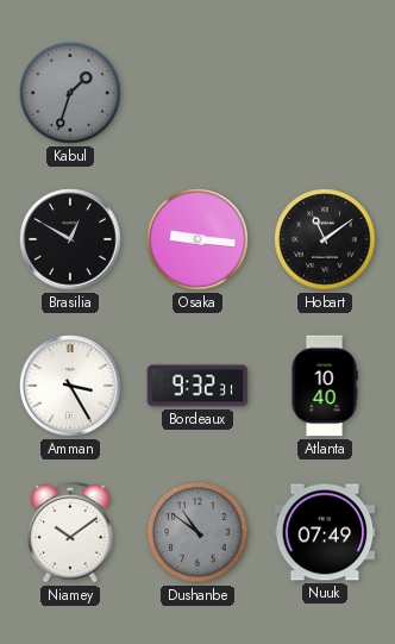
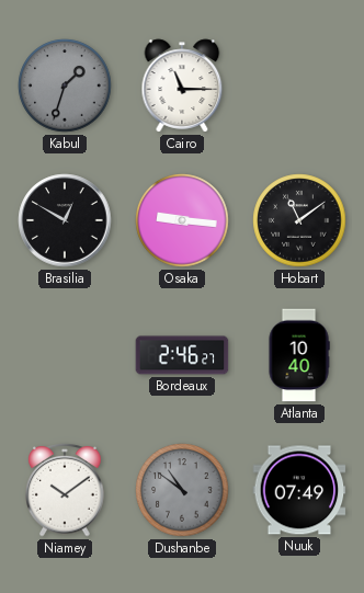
Cairo: none -> 11:15 (182, 85)
Amman: 3:25 -> none (70, 386)
Bordeaux: 9:32 -> 2:46 (182, 355)
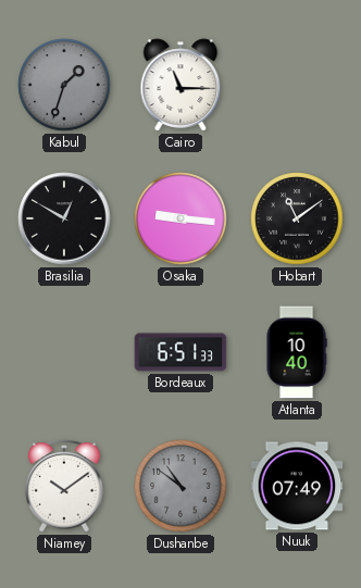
Bordeaux: 2:46 -> 6:51 (180, 352)
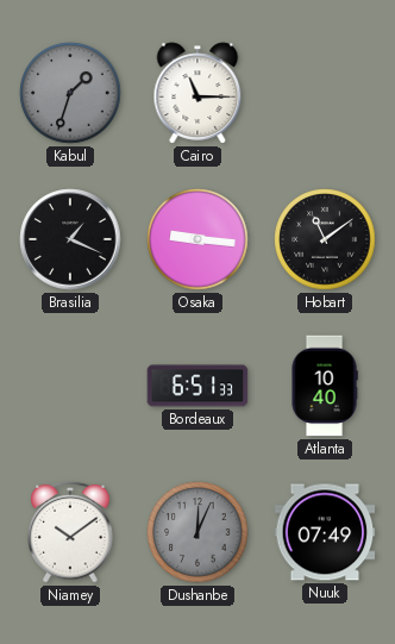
Brasilia: 12:50 -> 1:19 (70, 239)
Dushanbe: 10:51 -> 12:04 (197, 532)
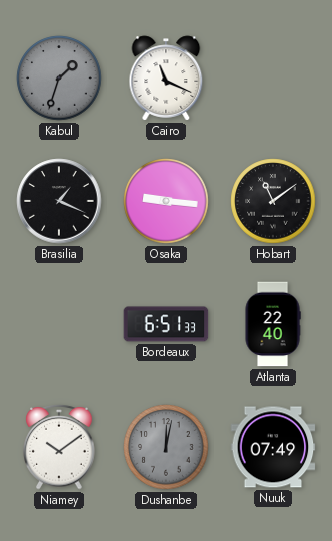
Cairo: 11:15 -> 11:19 (166, 78)
Atlanta: 10:40 -> 22:40 (273, 324)
Dushanbe: 12:04 -> 12:02 (166, 447)
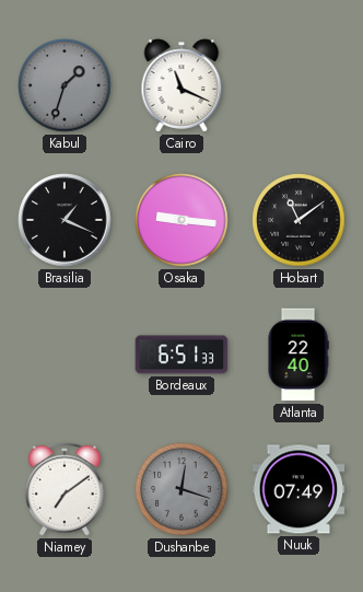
Niamey: 10:09 -> 7:09 (65, 489)
Dushanbe: 12:02 -> 12:18 (181, 489)
